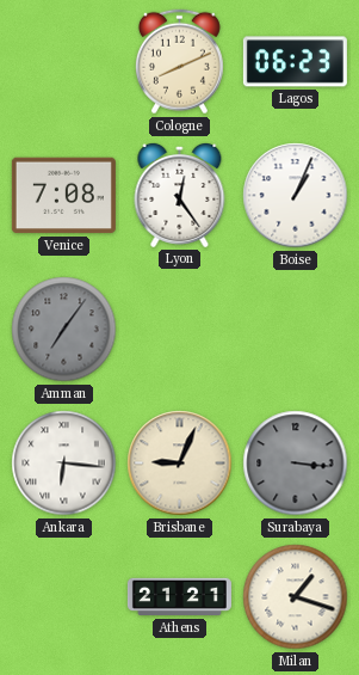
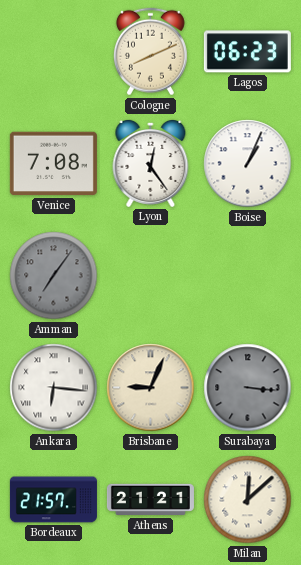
Bordeaux: none -> 21:57 (53, 500)
Milan: 1:18 -> 12:08 (248, 500)
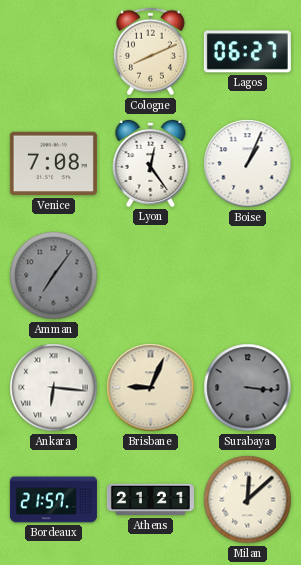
Lagos: 06:23 -> 06:27 (247, 52)
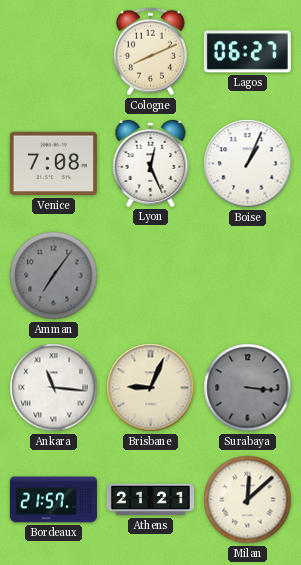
Lyon: 12:24 -> 12:26 (151, 163)
Ankara: 6:16 -> 11:16 (54, 388)
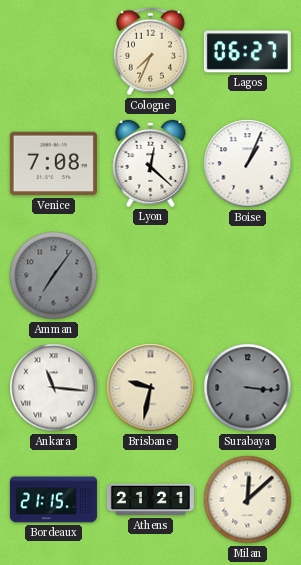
Cologne: 8:11 -> 7:34 (150, 52)
Lyon: 12:26 -> 12:22 (151, 163)
Brisbane: 9:04 -> 9:32 (151, 388)
Bordeaux: 21:57 -> 21:15 (53, 500)
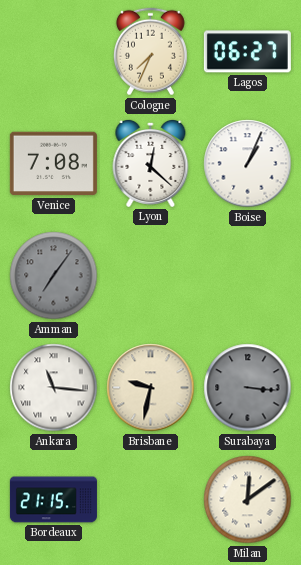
Athens: 21:21 -> none (150, 500)
Milan: 12:08 -> 12:09 (248, 500)
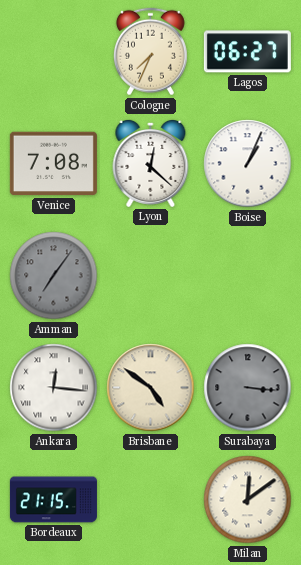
Ankara: 11:16 -> 12:16 (54, 388)
Brisbane: 9:32 -> 4:51 (151, 388)
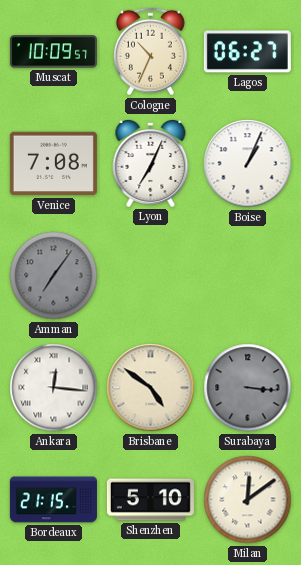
Muscat: none -> 10:09 (53, 52)
Cologne: 7:34 -> 10:34 (150, 52)
Lyon: 12:22 -> 7:04 (151, 163)
Shenzhen: none -> 5:10 (150, 500)
